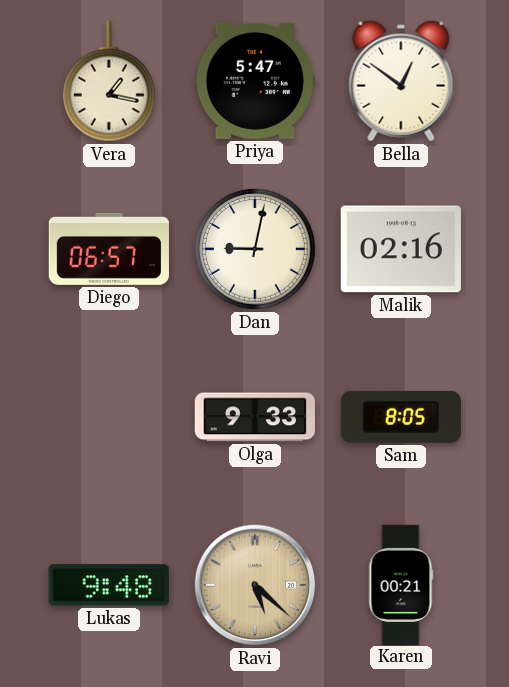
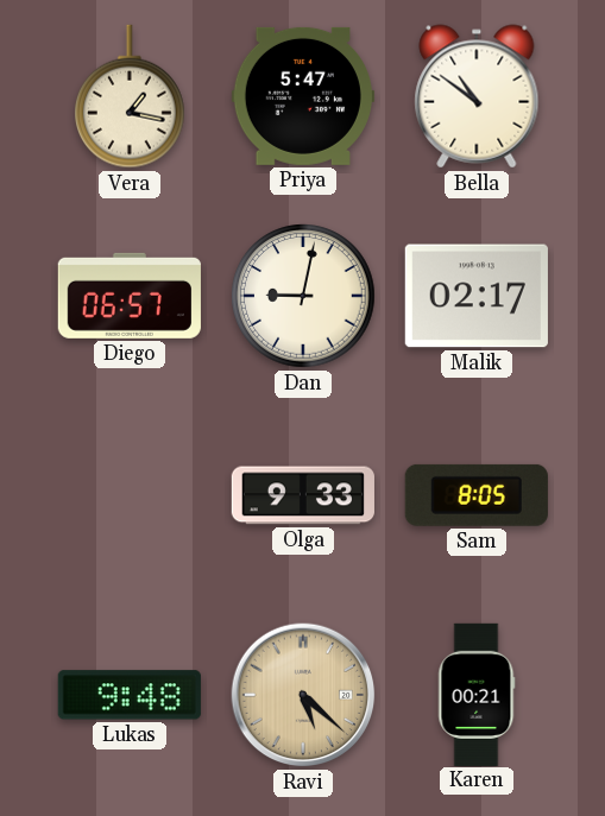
Bella: 12:51 -> 10:51 (477, 96)
Malik: 02:16 -> 02:17 (477, 296)
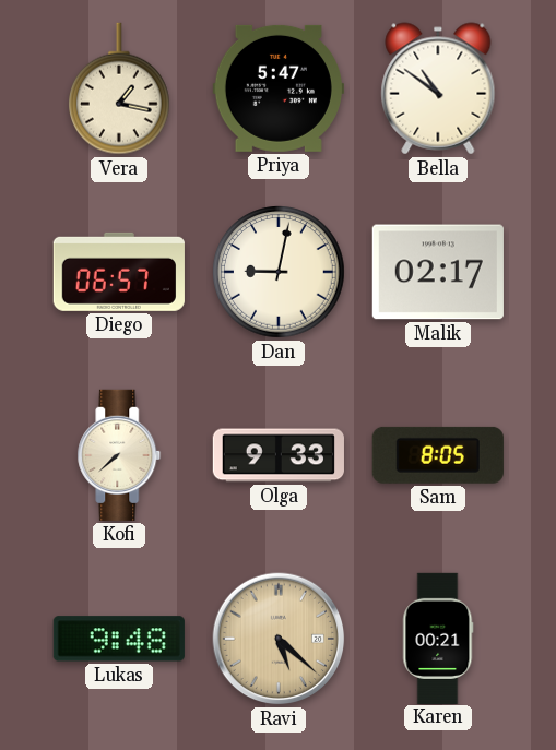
Kofi: none -> 7:38 (119, 455)
